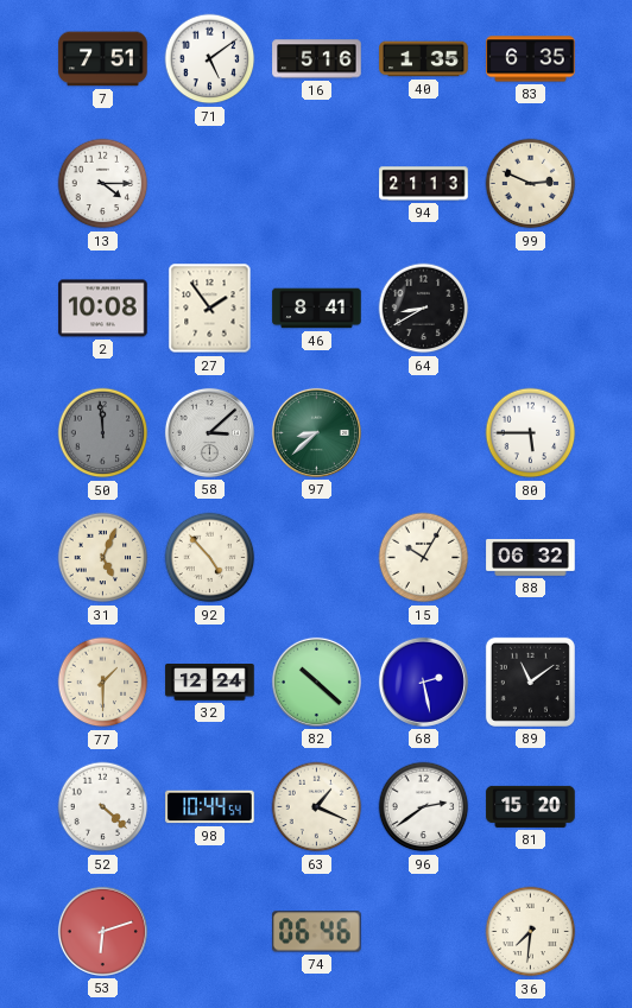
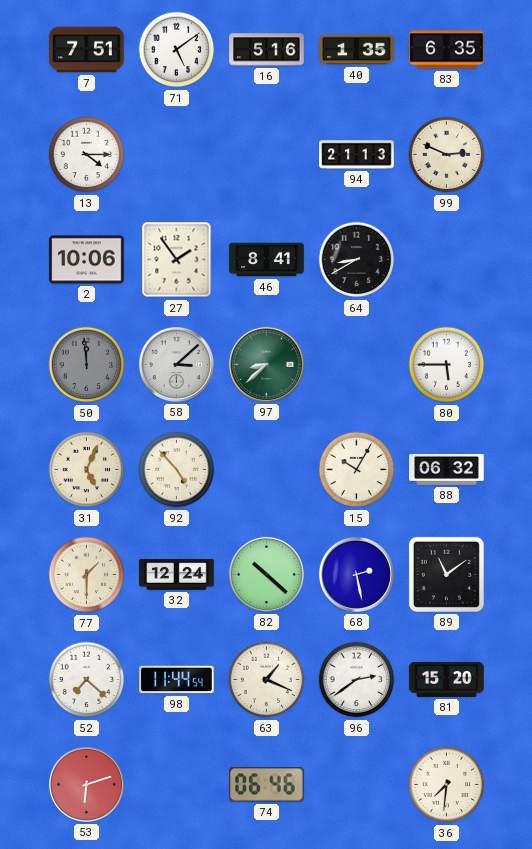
2: 10:08 -> 10:06 (87, 260)
52: 4:22 -> 7:22 (87, 680)
98: 10:44 -> 11:44 (177, 680)
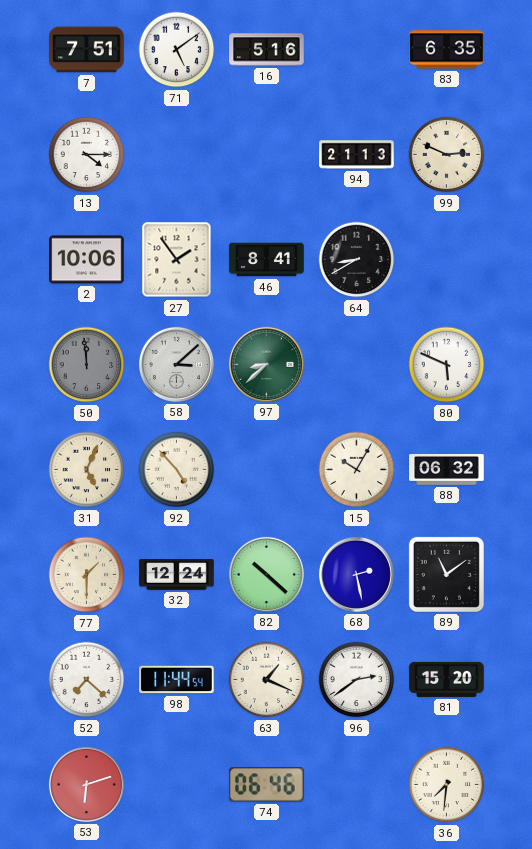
40: 1:35 -> none (357, 50)
80: 5:45 -> 5:49 (447, 365)
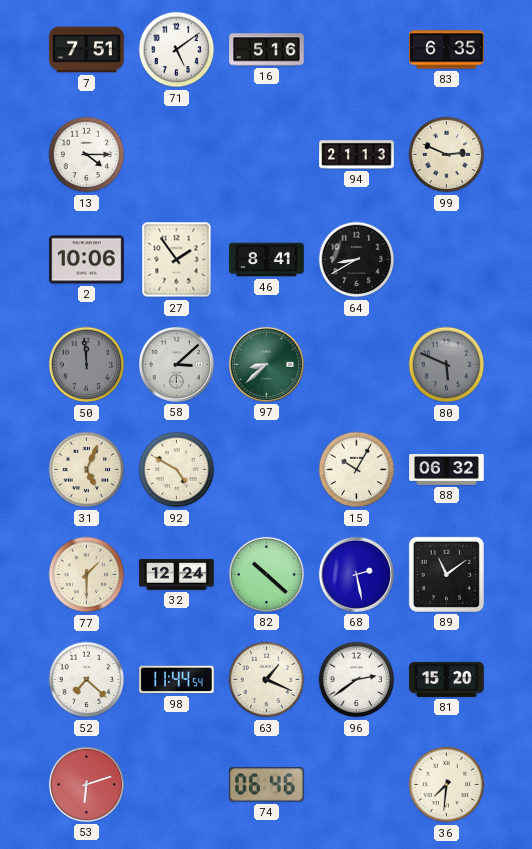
80 dial: white -> grey (447, 365)
92: 4:53 -> 4:50 (177, 470)
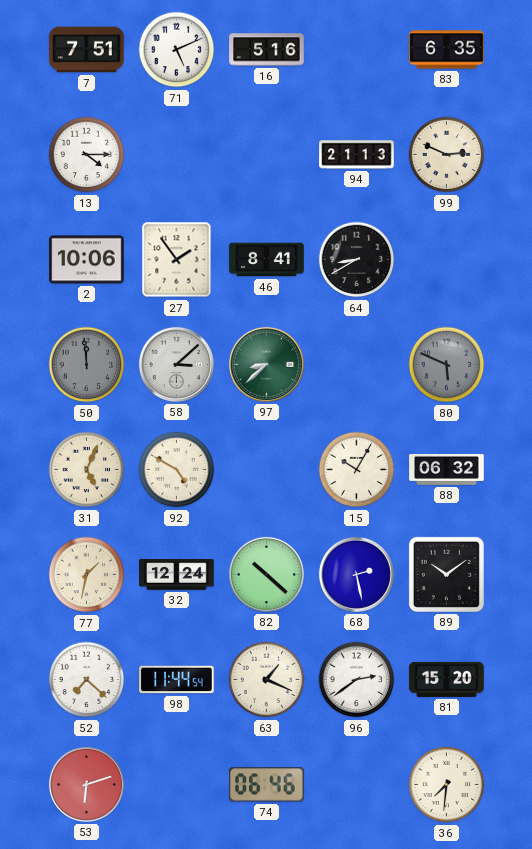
71: 5:09 -> 5:11 (177, 50)
77: 1:30 -> 1:32 (87, 575)
89: 11:09 -> 10:09 (446, 574)
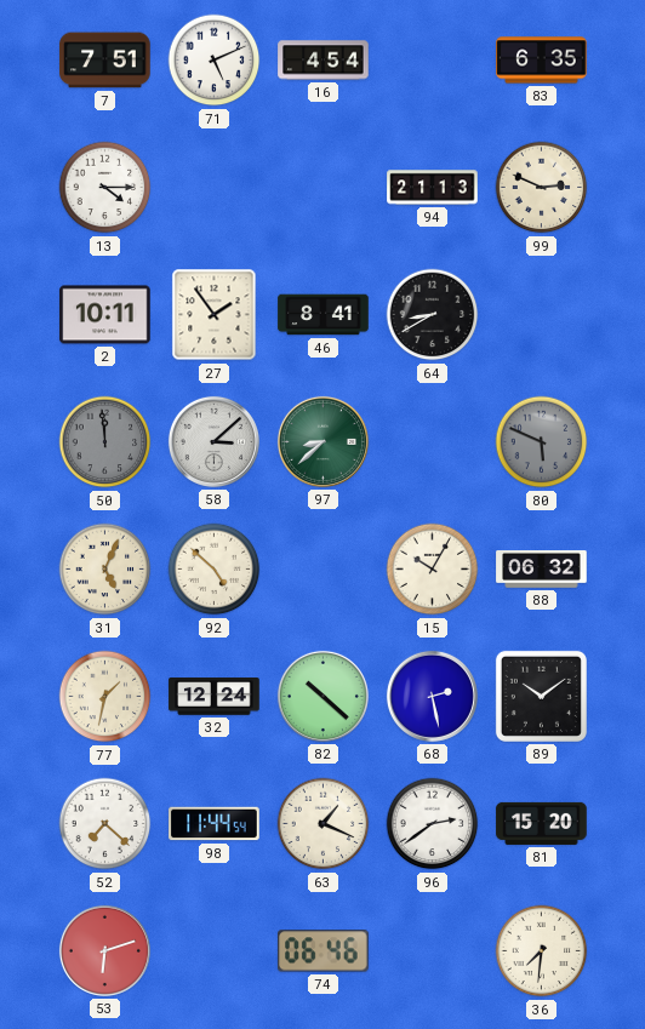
16: 5:16 -> 4:54 (324, 61)
2: 10:06 -> 10:11 (105, 315)
92: 4:50 -> 4:52 (215, 570)
